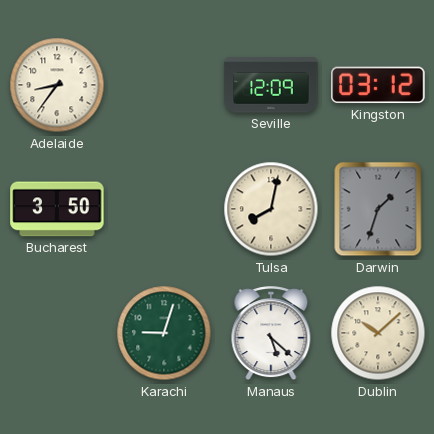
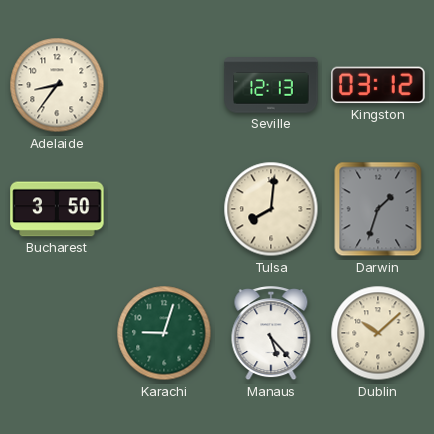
Seville: 12:09 -> 12:13 (271, 85)
Tulsa: 8:02 -> 8:01 (271, 209)
Manaus: 5:22 -> 5:23 (271, 334)
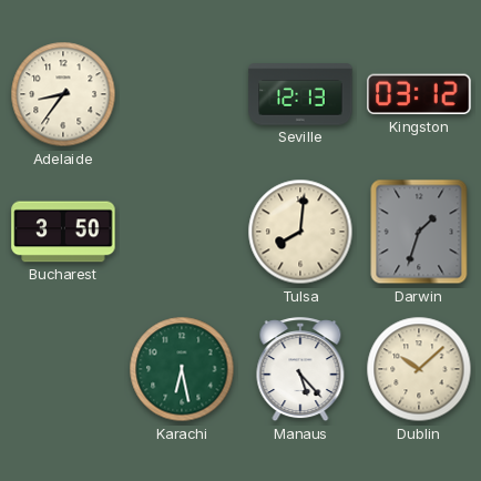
Karachi: 9:03 -> 6:28 (182, 369)
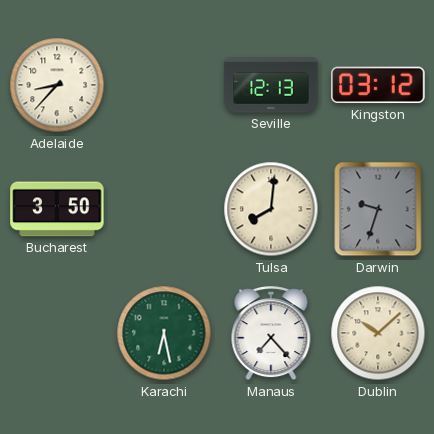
Adelaide: 8:36 -> 8:37 (57, 85)
Darwin: 1:33 -> 9:33 (378, 209)
Manaus: 5:23 -> 7:23 (271, 334)
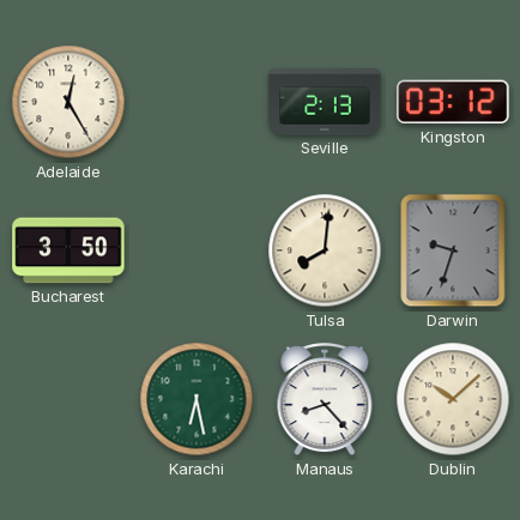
Adelaide: 8:37 -> 12:25 (68, 102)
Seville: 12:13 -> 2:13 (325, 102)
Manaus: 7:23 -> 8:23 (325, 400)
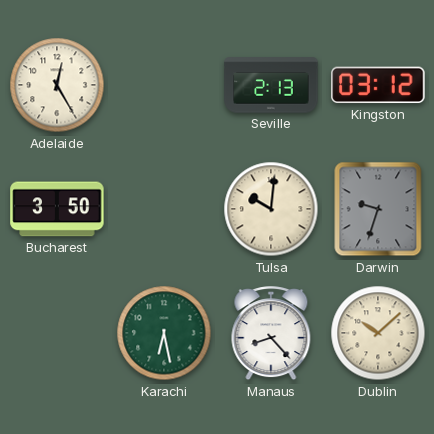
Tulsa: 8:01 -> 10:01 (271, 209)
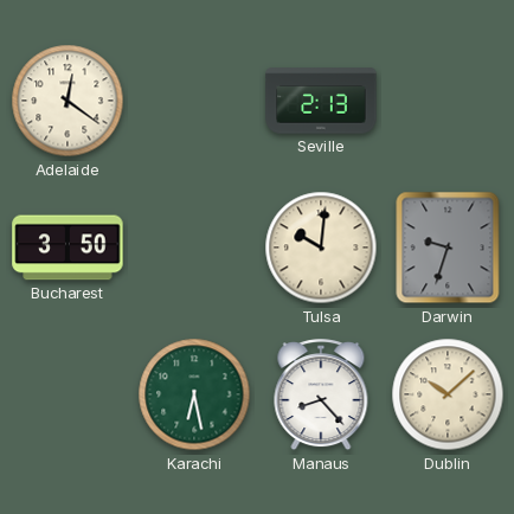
Adelaide: 12:25 -> 12:21 (68, 101)
Kingston: 03:12 -> none (378, 85)
